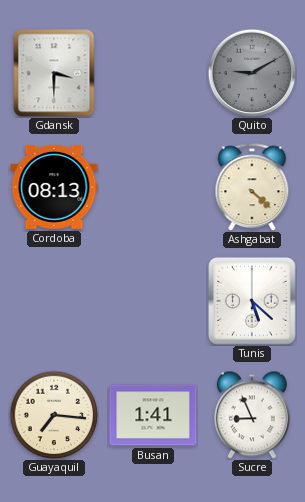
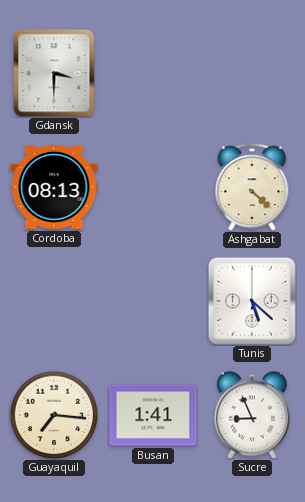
Quito: 9:10 -> none (252, 73)
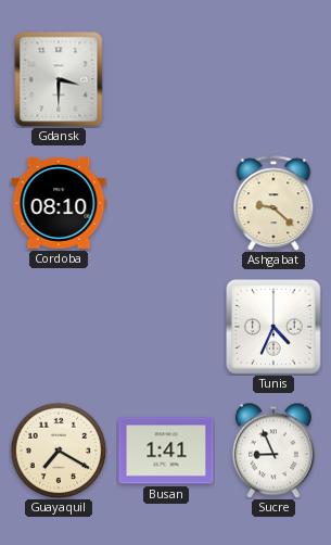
Cordoba: 08:13 -> 08:10 (59, 203)
Ashgabat: 4:22 -> 9:22 (273, 203)
Tunis: 5:22 -> 4:34 (273, 327)
Guayaquil: 7:16 -> 7:20 (59, 451)
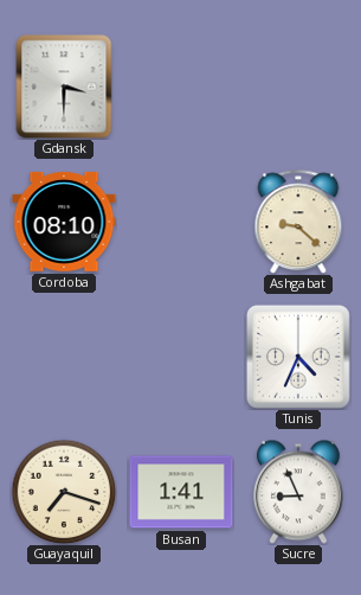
Guayaquil: 7:20 -> 7:18 (64, 492)
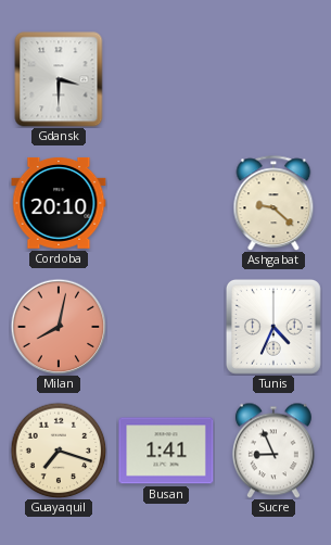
Cordoba: 08:10 -> 20:10 (59, 203)
Milan: none -> 8:02 (59, 327)
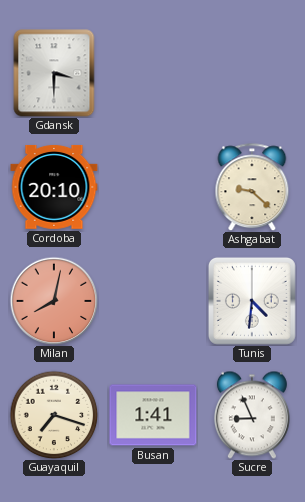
Tunis: 4:34 -> 4:31 (252, 301)
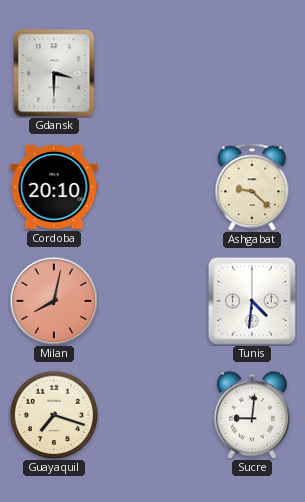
Busan: 1:41 -> none (153, 415)
Sucre: 8:56 -> 9:01 (252, 415)
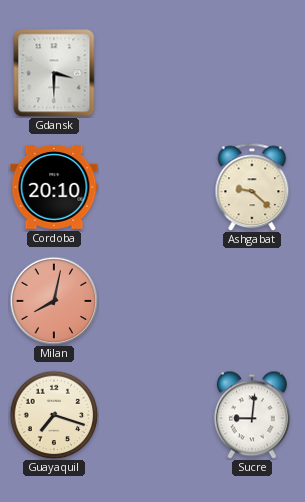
Tunis: 4:31 -> none (252, 301)
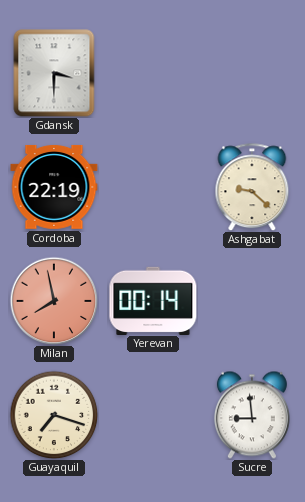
Cordoba: 20:10 -> 22:19 (54, 187)
Milan: 8:02 -> 7:58 (54, 301)
Yerevan: none -> 00:14 (153, 300)
Sucre: 9:01 -> 8:59 (252, 415)
